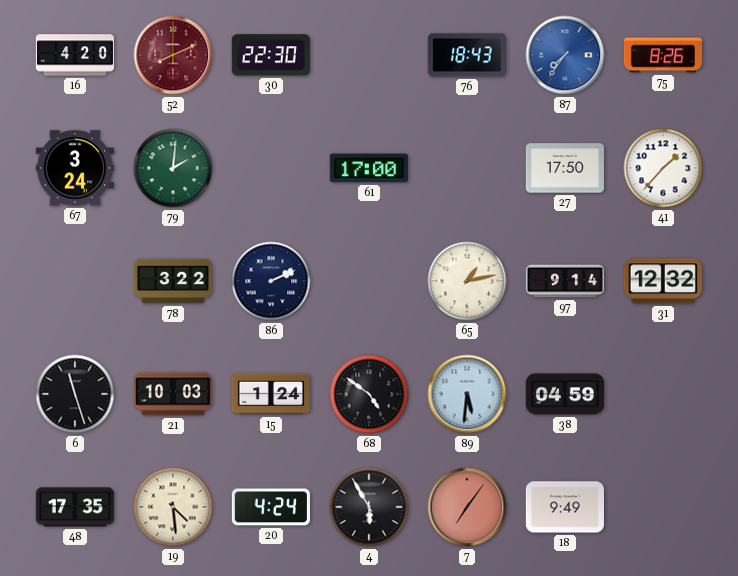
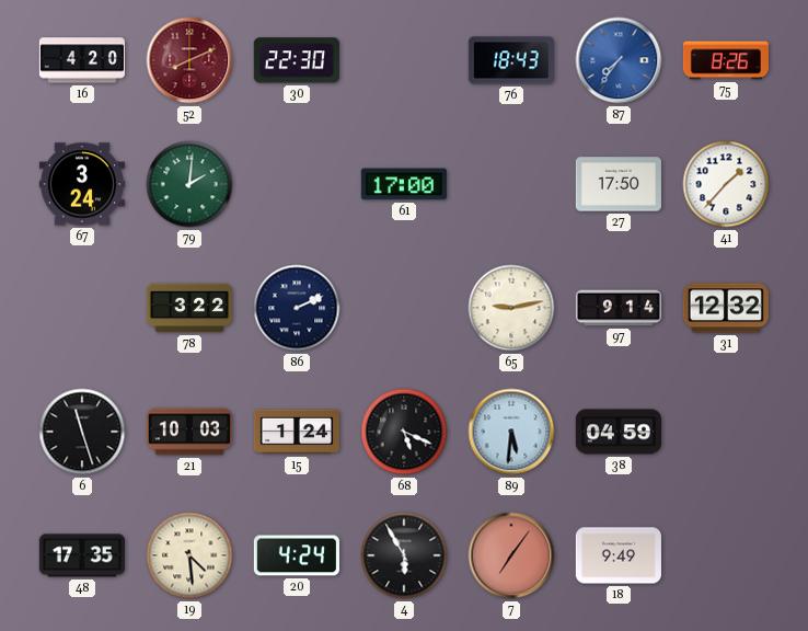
65: 1:13 -> 9:13 (511, 308)
68: 4:51 -> 5:19 (404, 432)
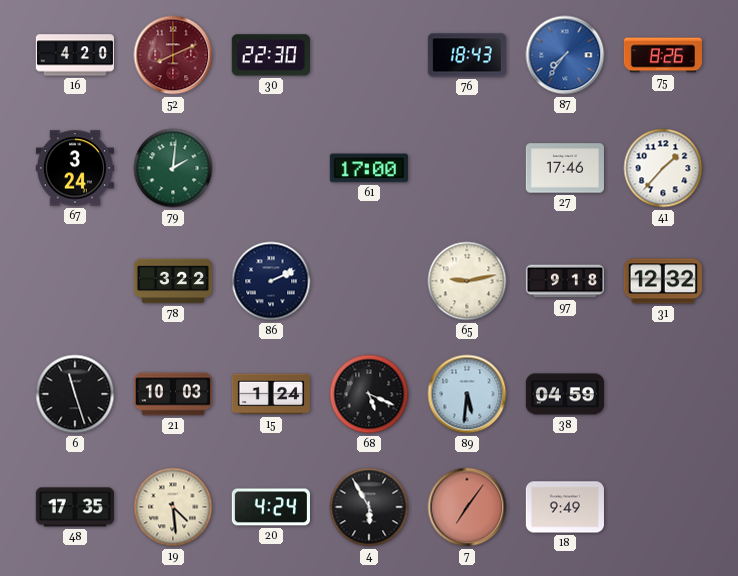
27: 17:50 -> 17:46 (565, 168)
97: 9:14 -> 9:18 (564, 281)
